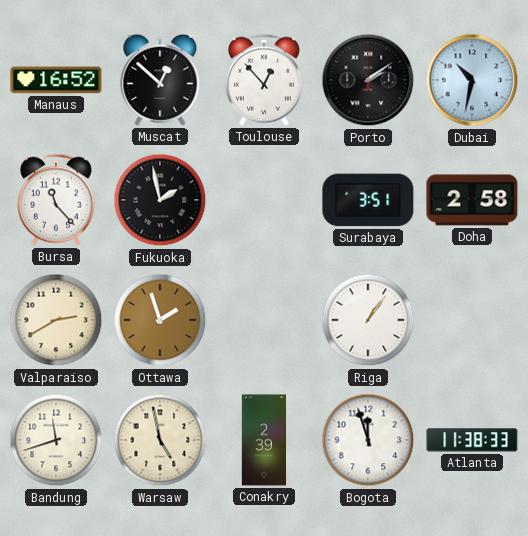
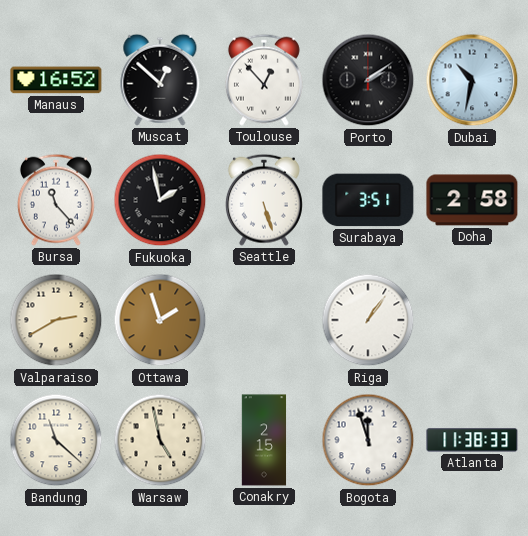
Seattle: none -> 5:27 (264, 200)
Bandung: 11:42 -> 11:22 (56, 440)
Conakry: 2:39 -> 2:15 (264, 440)
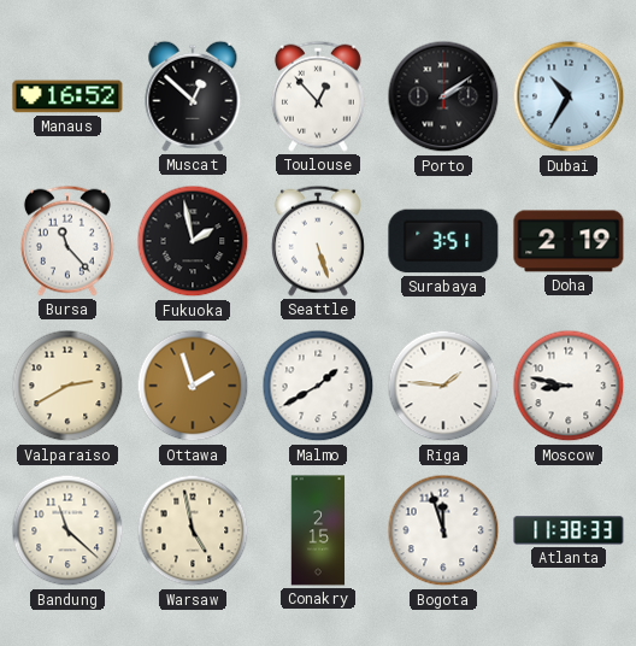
Dubai: 10:32 -> 10:35 (569, 96)
Doha: 2:58 -> 2:19 (569, 241)
Malmo: none -> 1:40 (318, 386)
Riga: 1:06 -> 1:46 (443, 386)
Moscow: none -> 8:47 (569, 386)
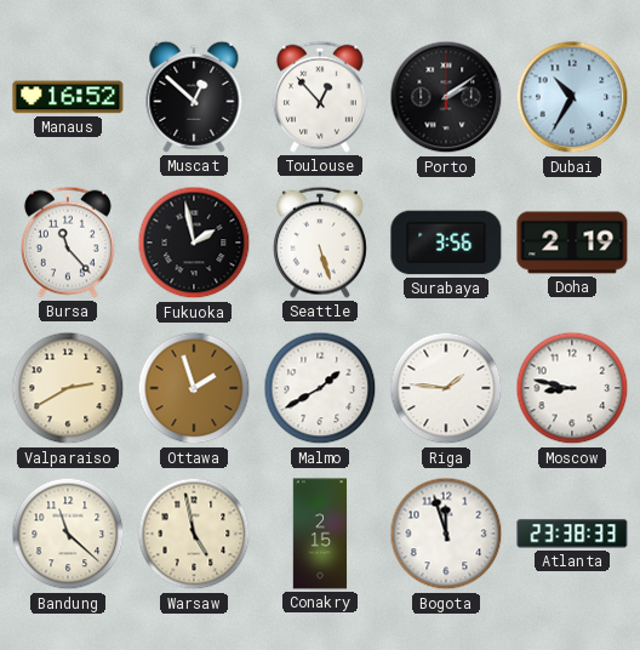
Surabaya: 3:51 -> 3:56 (446, 243)
Atlanta: 11:38 -> 23:38 (572, 534)
